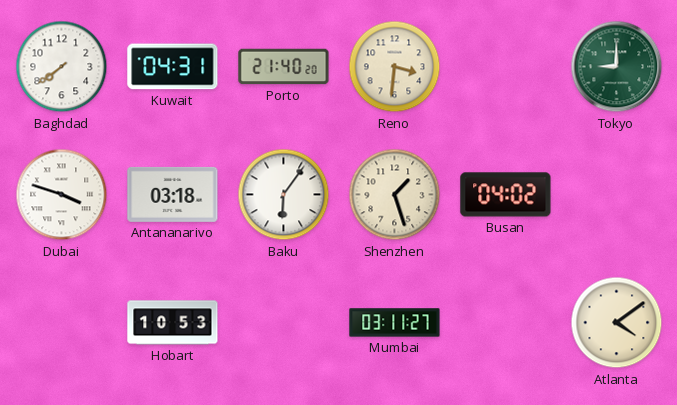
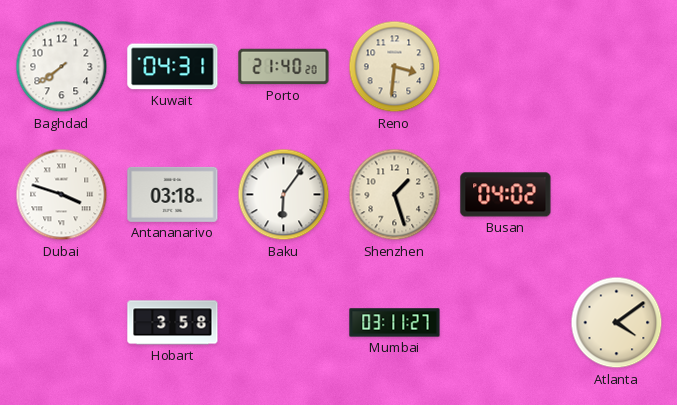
Tokyo: 9:00 -> none (617, 67)
Hobart: 10:53 -> 3:58 (173, 323)
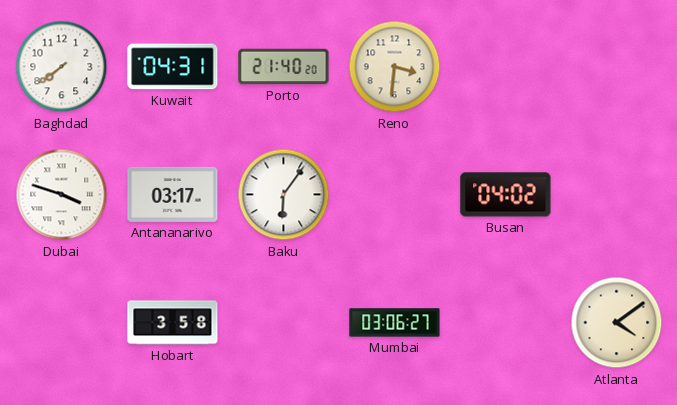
Antananarivo: 03:18 -> 03:17 (173, 194)
Shenzhen: 1:27 -> none (395, 195)
Mumbai: 03:11 -> 03:06 (395, 323)
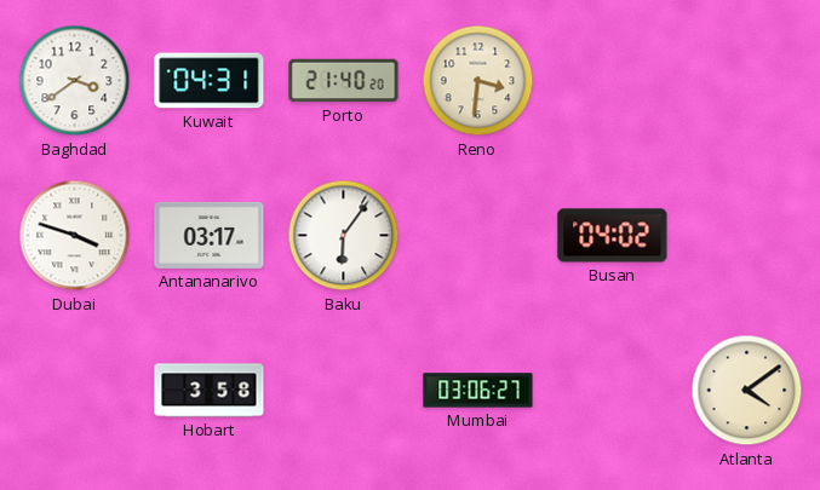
Baghdad: 7:39 -> 3:39 (75, 81)
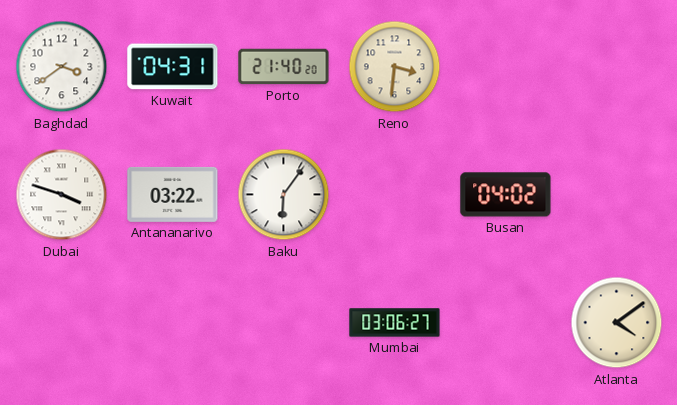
Antananarivo: 03:17 -> 03:22 (173, 194)
Hobart: 3:58 -> none (210, 391)
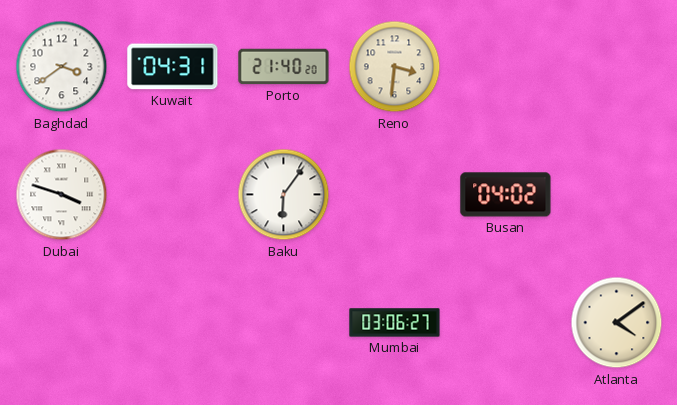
Antananarivo: 03:22 -> none (173, 194)
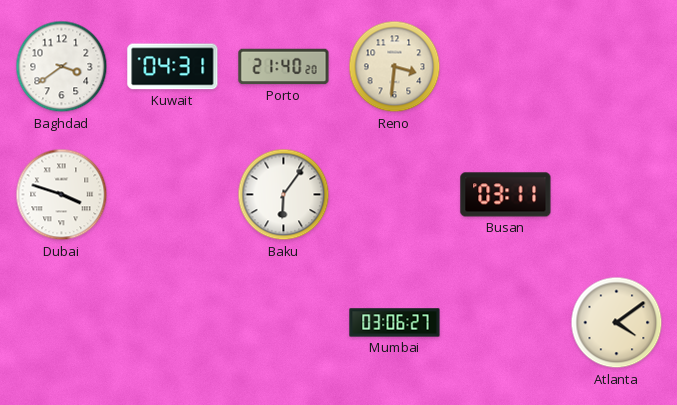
Busan: 04:02 -> 03:11 (506, 195)
